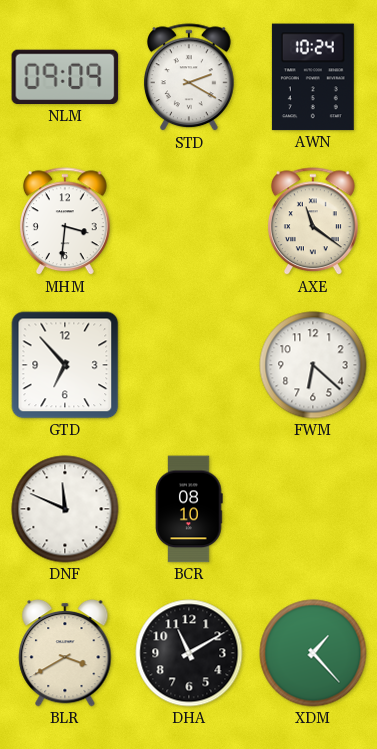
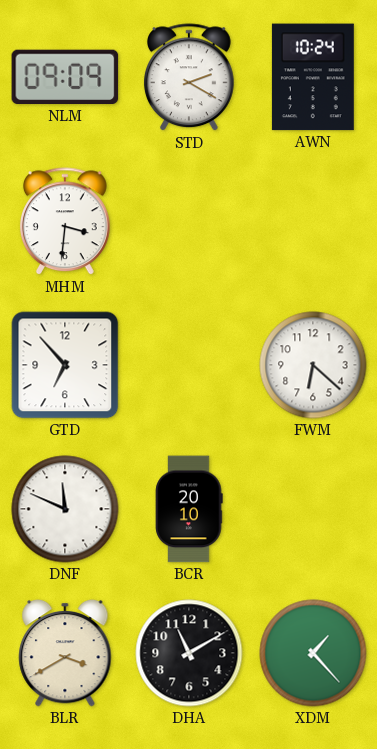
AXE: 11:21 -> none (313, 222)
BCR: 08:10 -> 20:10 (189, 509)
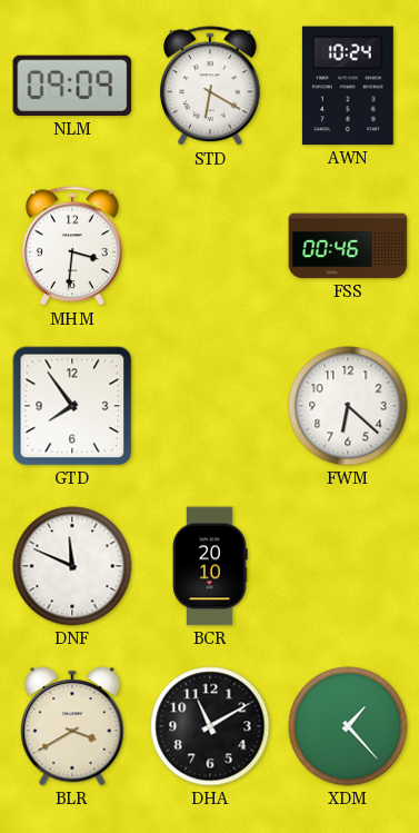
STD: 2:20 -> 6:20 (210, 87)
FSS: none -> 00:46 (348, 246)
GTD: 6:53 -> 7:54 (72, 406)
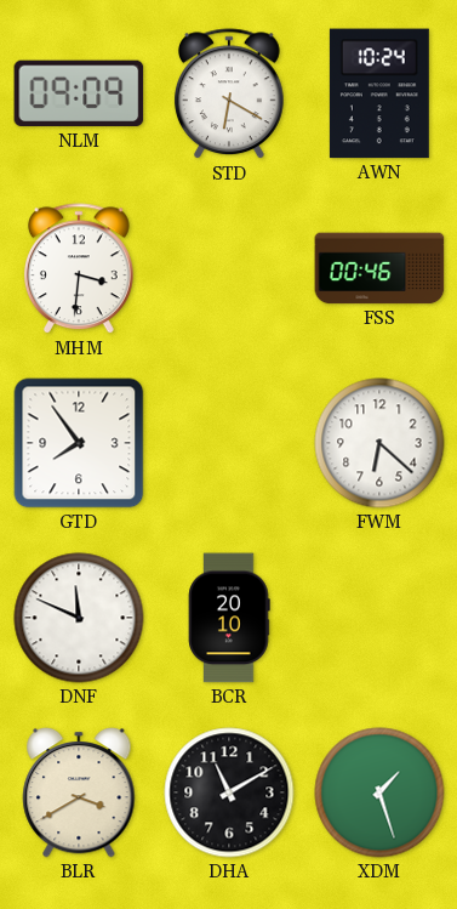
XDM: 1:23 -> 1:27 (379, 792)
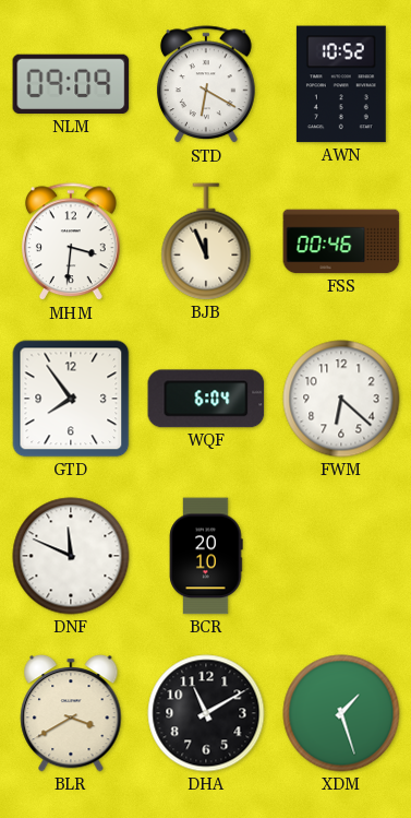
AWN: 10:24 -> 10:52 (341, 84)
BJB: none -> 11:56 (206, 241)
WQF: none -> 6:04 (206, 399)
